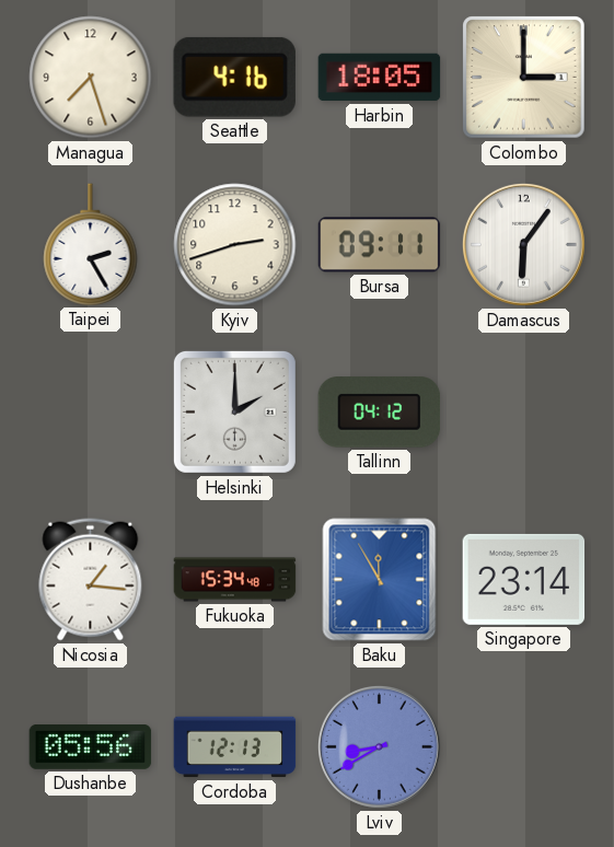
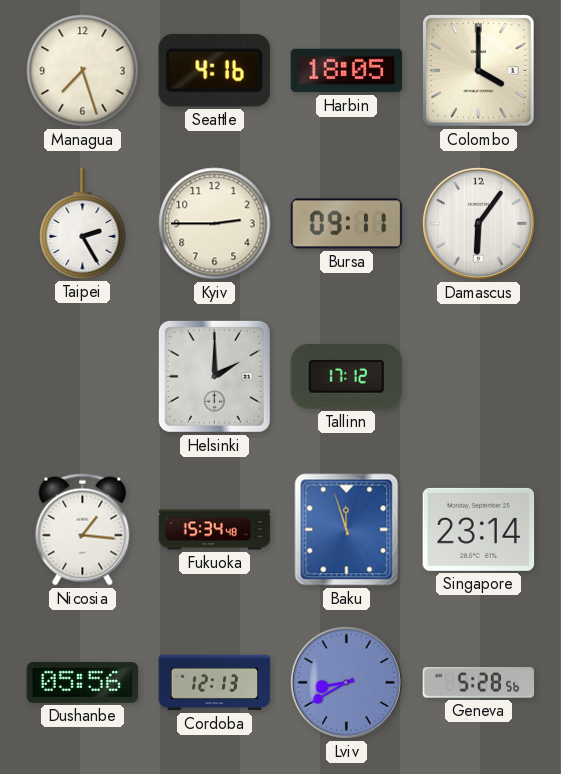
Colombo: 3:00 -> 4:00 (479, 71)
Kyiv: 2:42 -> 2:45 (215, 224)
Tallinn: 04:12 -> 17:12 (347, 377)
Baku: 11:55 -> 11:57 (347, 530)
Geneva: none -> 5:28 (479, 682)
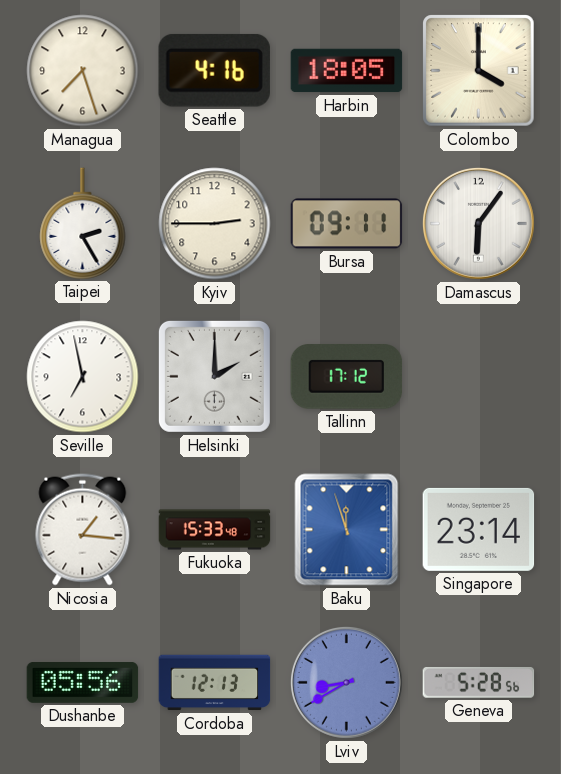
Seville: none -> 6:58 (83, 377)
Fukuoka: 15:34 -> 15:33 (215, 530)
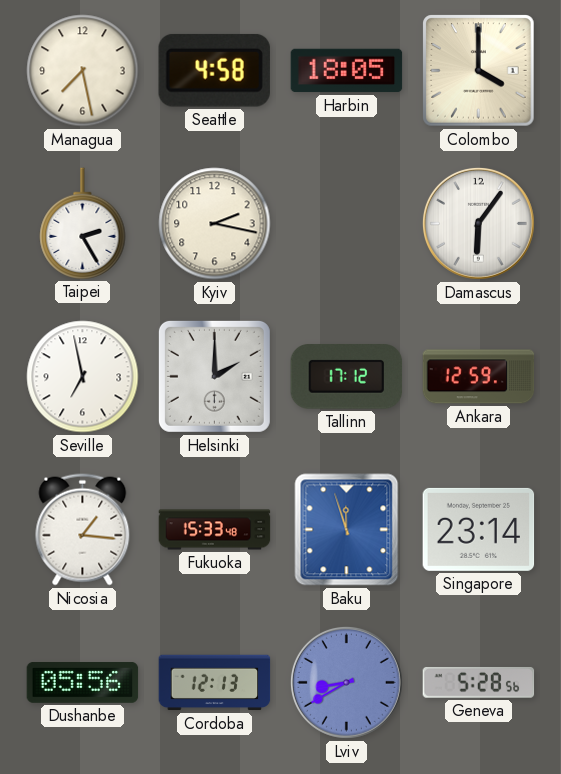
Managua: 7:27 -> 7:28 (83, 71)
Seattle: 4:16 -> 4:58 (214, 70)
Kyiv: 2:45 -> 2:17 (215, 224)
Bursa: 09:11 -> none (347, 224)
Ankara: none -> 12:59 (479, 377)
